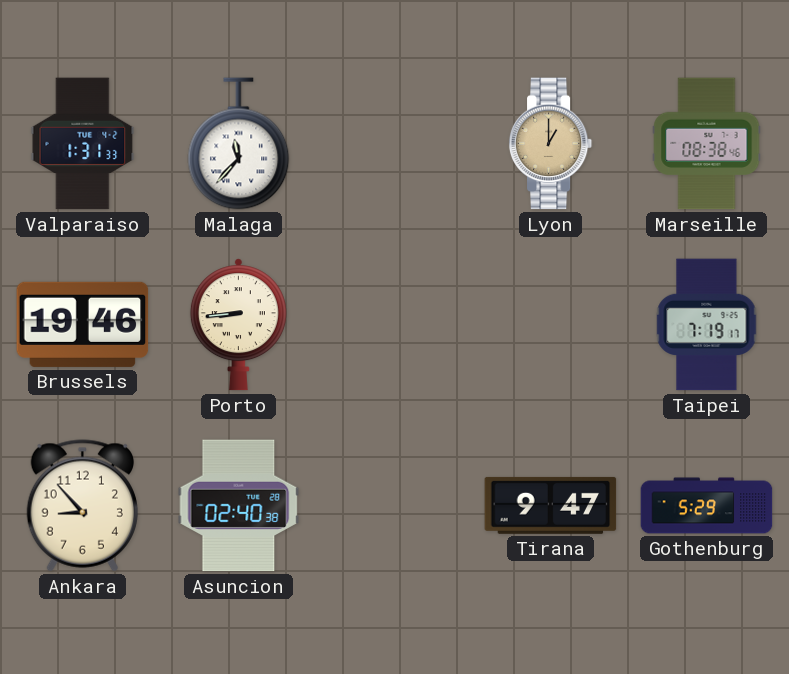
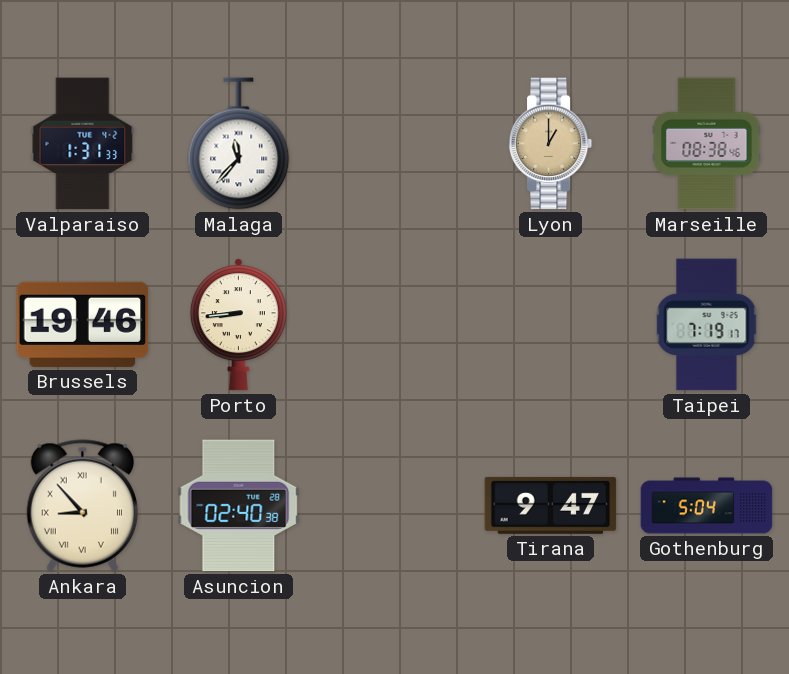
Ankara numerals: Arabic -> Roman (82, 506)
Gothenburg: 5:29 -> 5:04 (707, 506)
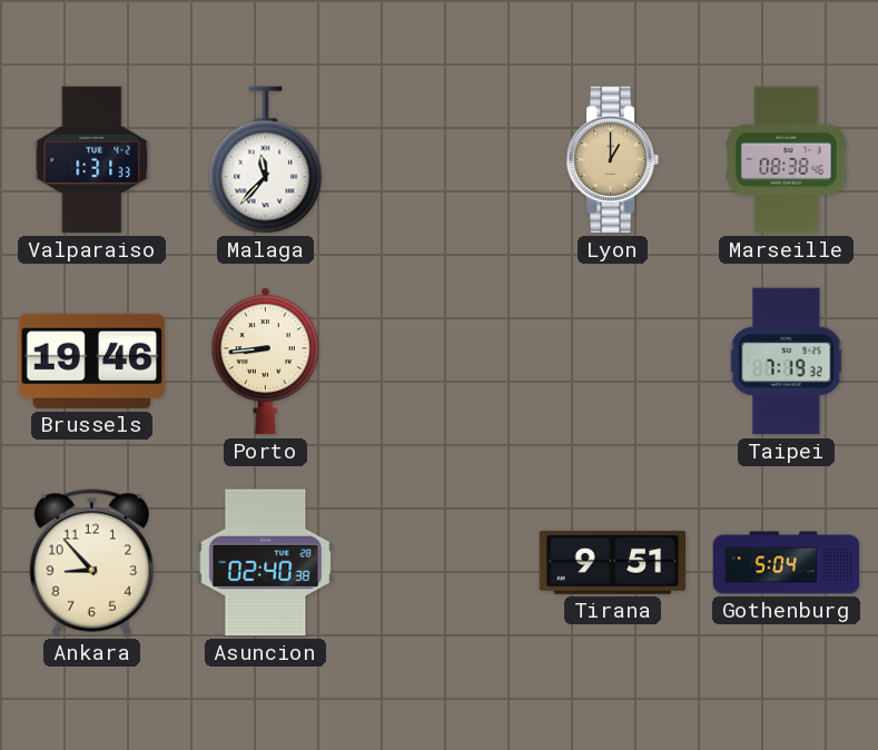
Taipei: 7:19:17 -> 7:19:32 (787, 362)
Ankara numerals: Roman -> Arabic (91, 563)
Tirana: 9:47 -> 9:51 (613, 562)
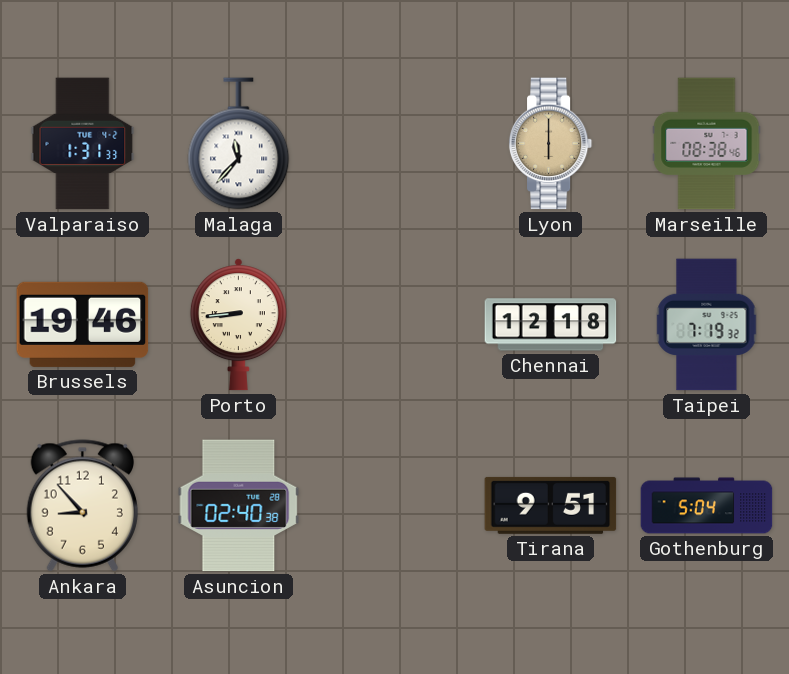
Lyon: 1:00 -> 6:00 (551, 144)
Chennai: none -> 12:18 (551, 325)
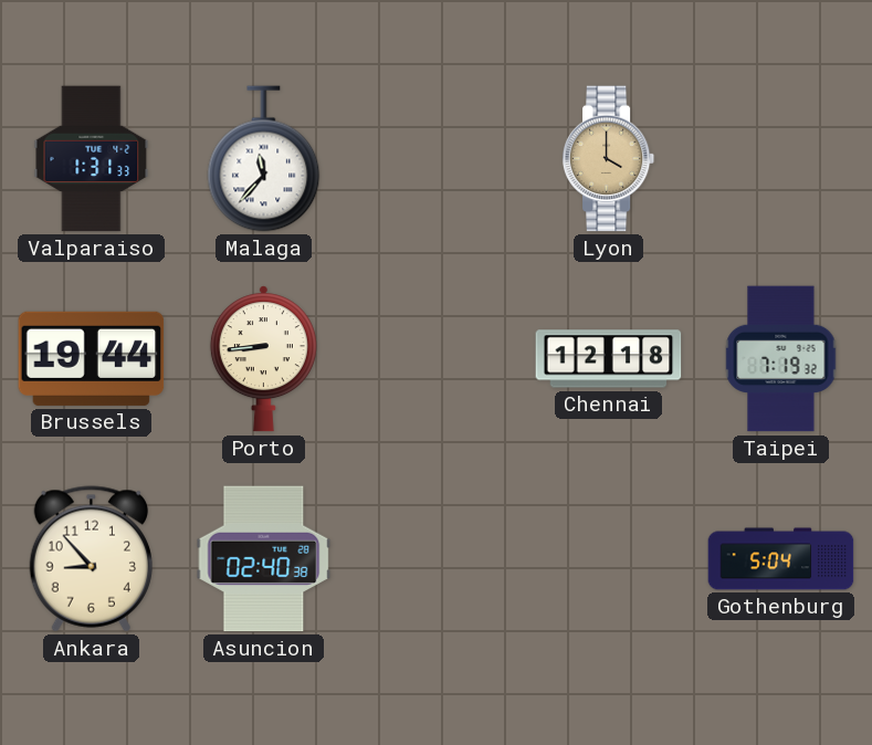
Lyon: 6:00 -> 4:00 (609, 159)
Marseille: 08:38 -> none (707, 144)
Brussels: 19:46 -> 19:44 (92, 358)
Tirana: 9:51 -> none (551, 505)
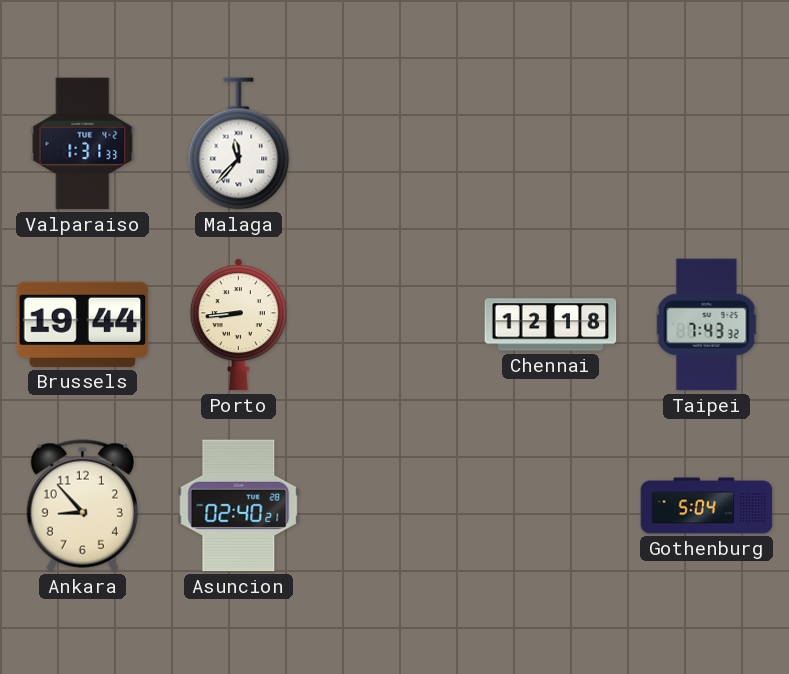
Lyon: 4:00 -> none (609, 159)
Taipei: 7:19 -> 7:43 (707, 325)
Asuncion: 02:40:38 -> 02:40:21 (239, 506)
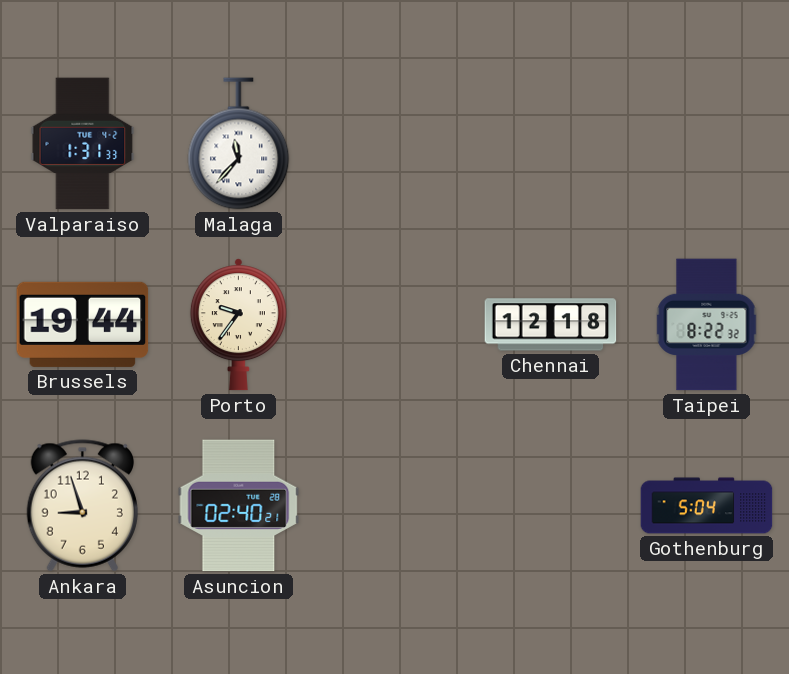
Porto: 8:44 -> 9:36 (238, 325)
Taipei: 7:43 -> 8:22 (707, 325)
Ankara: 8:53 -> 8:57 (82, 506)
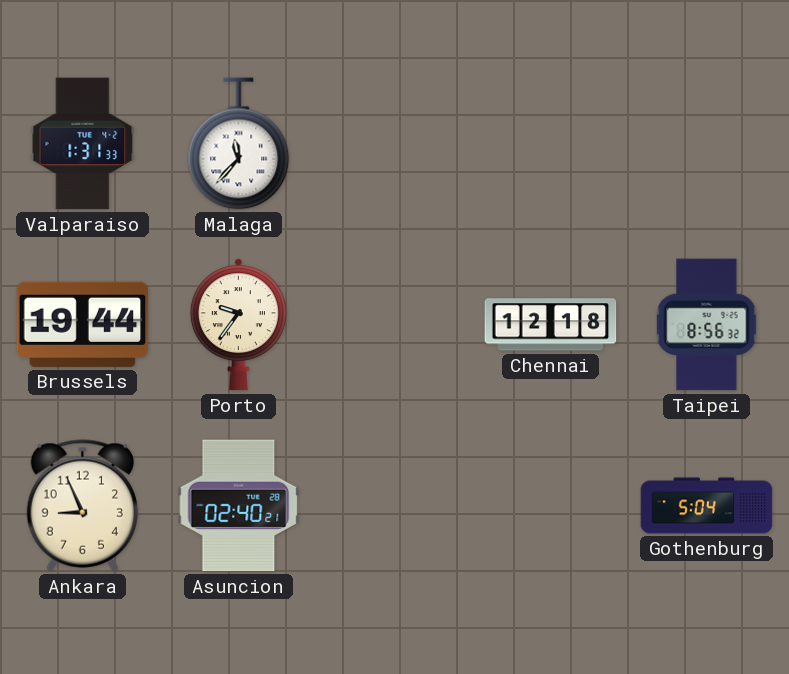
Taipei: 8:22 -> 8:56 (707, 325)
Ankara: 8:57 -> 8:56 (82, 506)
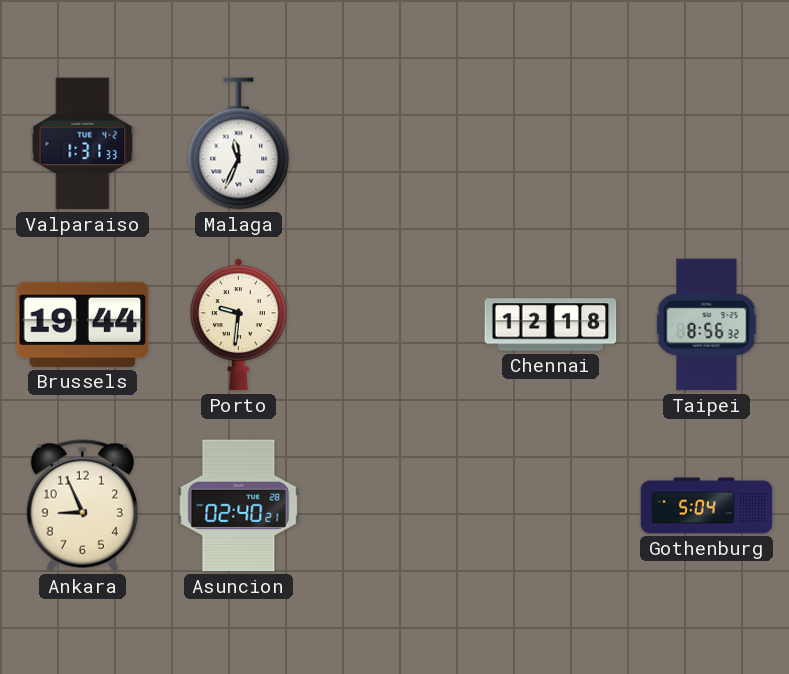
Malaga: 11:37 -> 11:34 (239, 144)
Porto: 9:36 -> 9:31 (238, 325)
